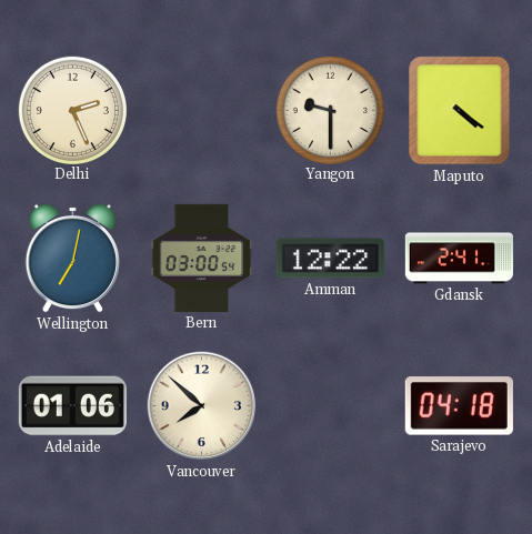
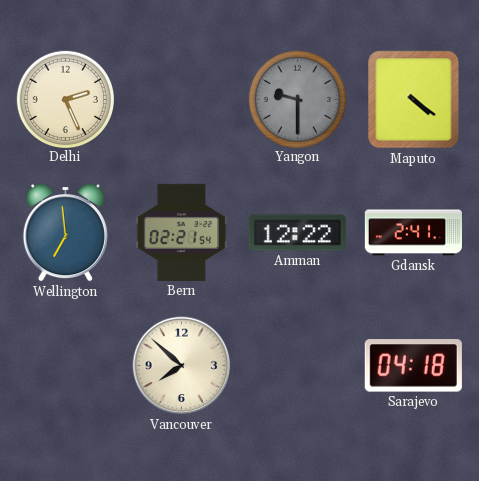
Yangon dial: cream -> grey (297, 99)
Wellington: 7:02 -> 6:59 (65, 232)
Bern: 03:00 -> 02:21 (182, 232)
Adelaide: 01:06 -> none (72, 406)
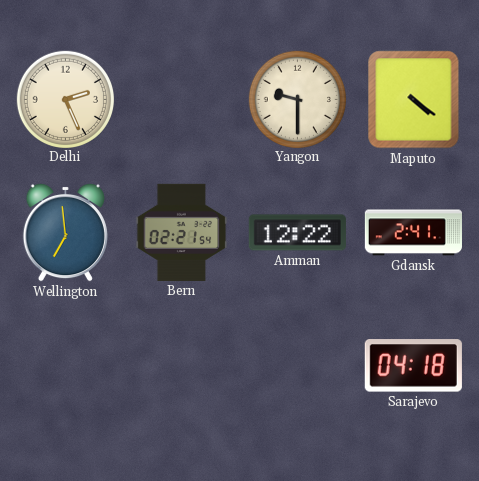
Yangon dial: grey -> cream (297, 99)
Vancouver: 7:52 -> none (182, 366)
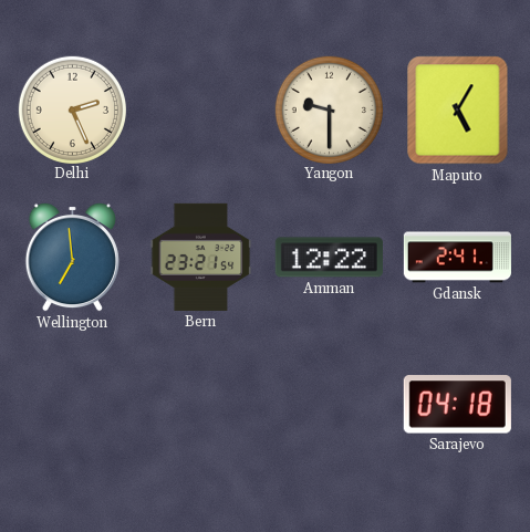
Maputo: 4:21 -> 5:05 (458, 111)
Bern: 02:21 -> 23:21 (201, 257)
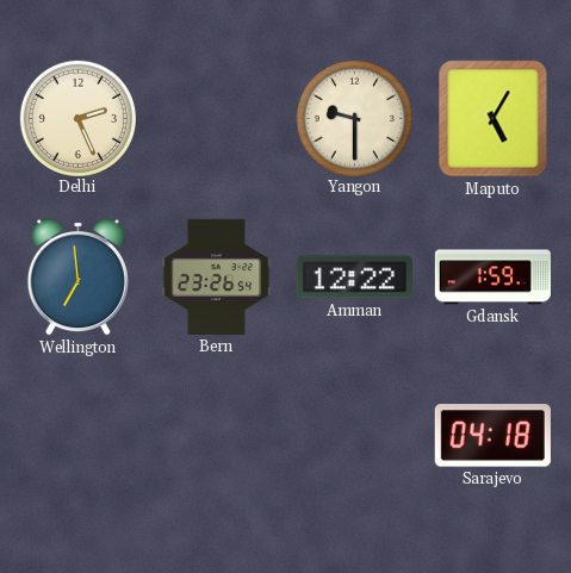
Bern: 23:21 -> 23:26 (217, 276)
Gdansk: 2:41 -> 1:59 (492, 278)
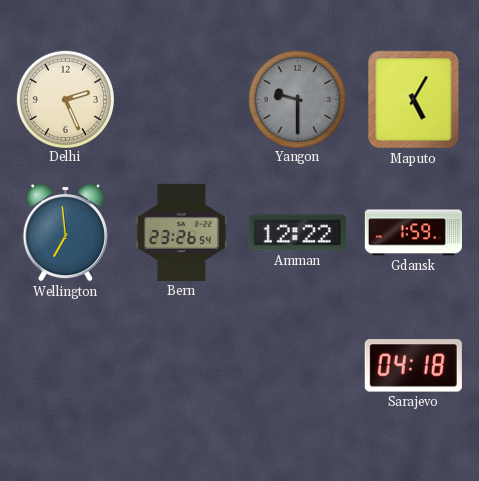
Yangon dial: cream -> grey (297, 99)
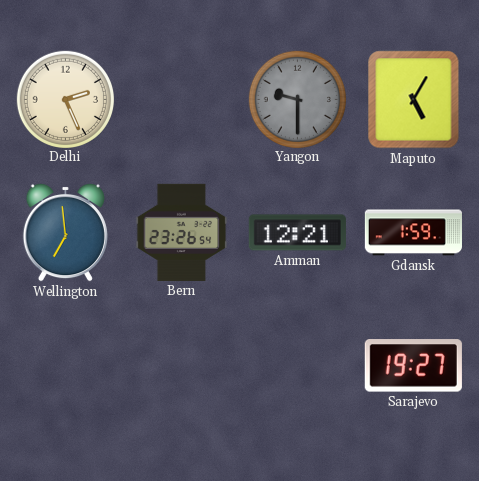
Amman: 12:22 -> 12:21 (297, 233)
Sarajevo: 04:18 -> 19:27 (413, 366)
